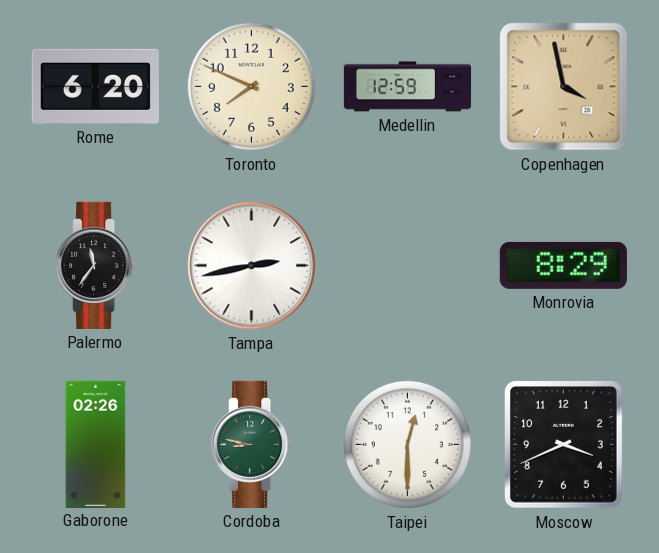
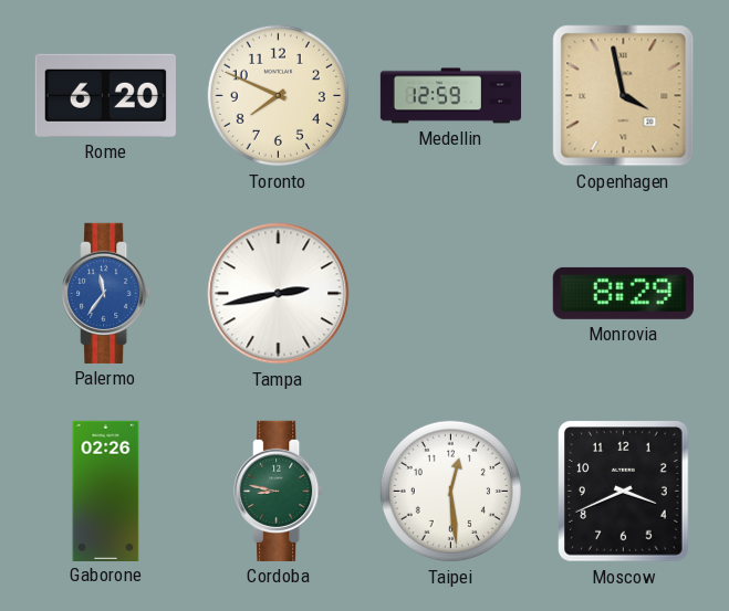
Palermo dial: black -> blue (106, 293)
Taipei: 12:30 -> 12:29 (450, 491)
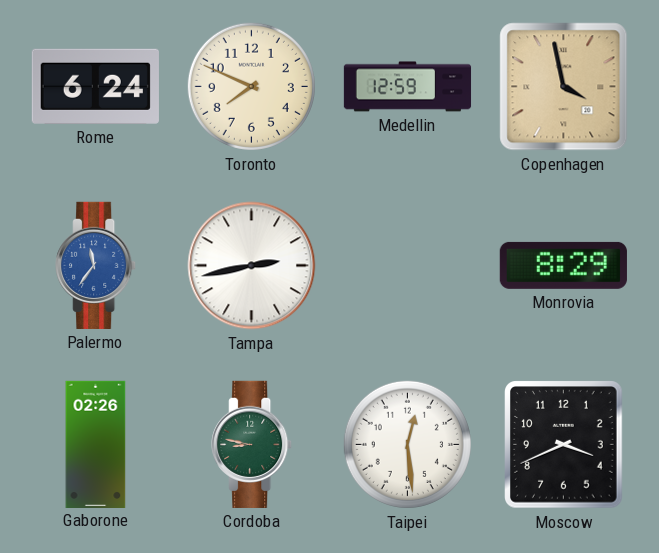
Rome: 6:20 -> 6:24 (95, 86)
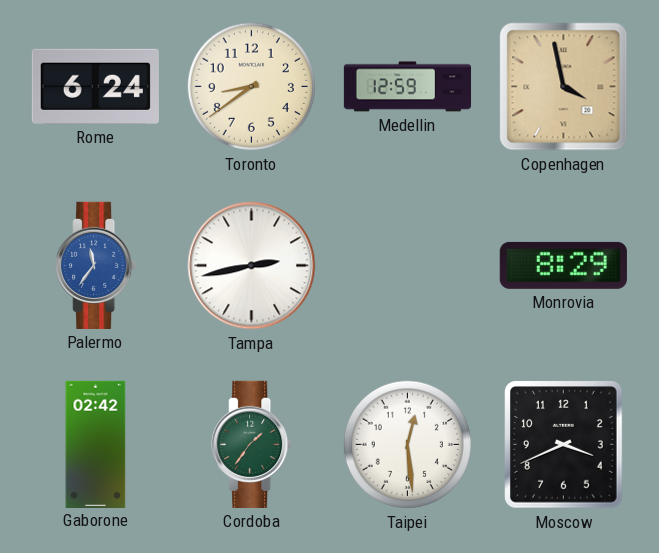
Toronto: 7:49 -> 8:39 (251, 86)
Gaborone: 02:26 -> 02:42 (96, 444)
Cordoba: 8:47 -> 1:36 (252, 444)
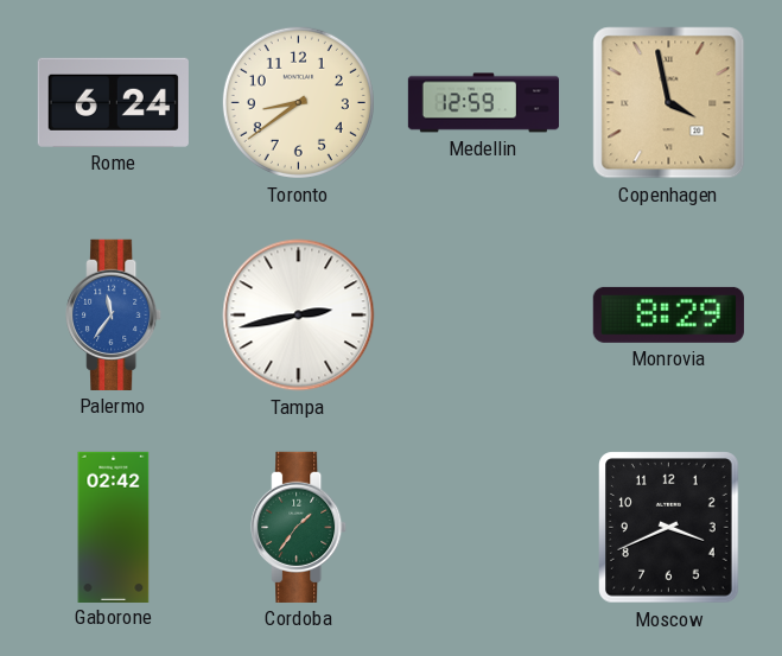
Taipei: 12:29 -> none (407, 444)
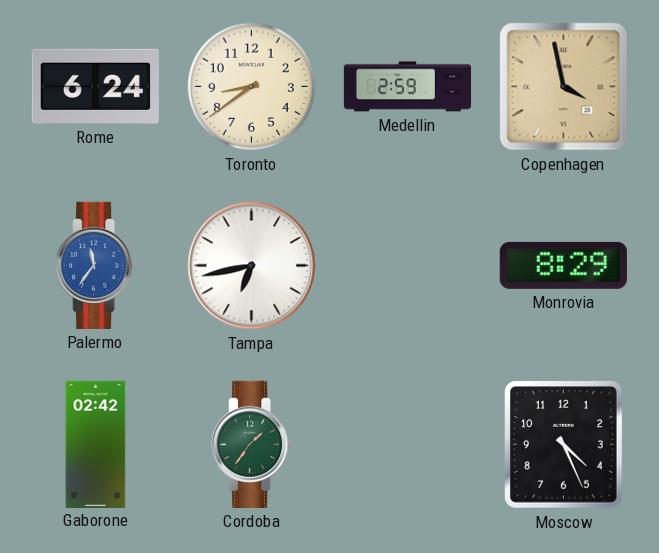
Medellin: 12:59 -> 2:59 (408, 87)
Tampa: 2:43 -> 6:43 (252, 266)
Moscow: 3:41 -> 4:26 (564, 445)
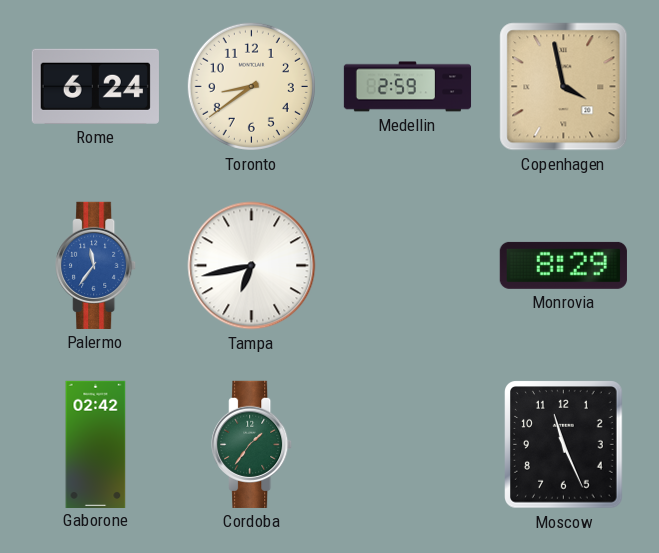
Moscow: 4:26 -> 11:26 (564, 445)
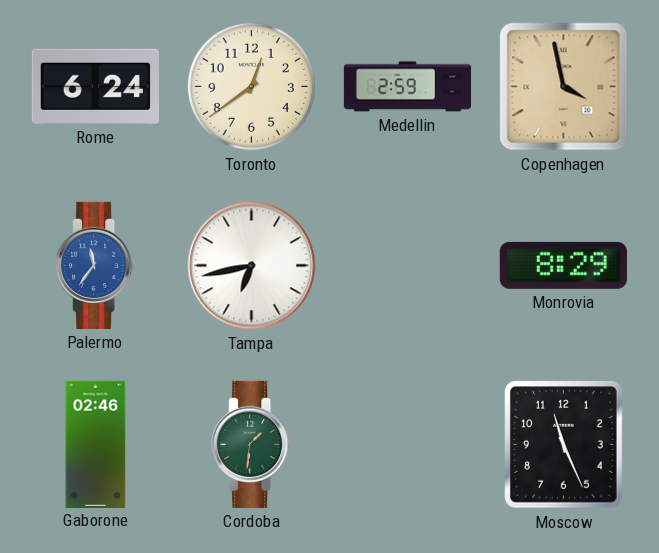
Toronto: 8:39 -> 12:39 (251, 86)
Gaborone: 02:42 -> 02:46 (96, 444)
Cordoba: 1:36 -> 1:31 (252, 444)
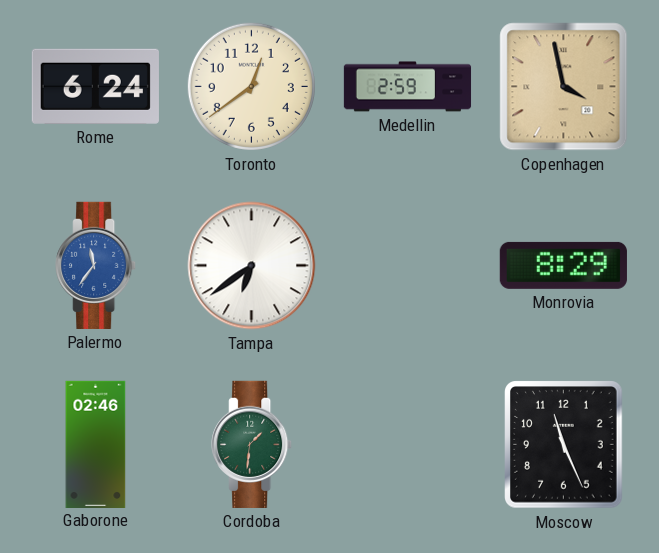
Tampa: 6:43 -> 6:39 (252, 266)
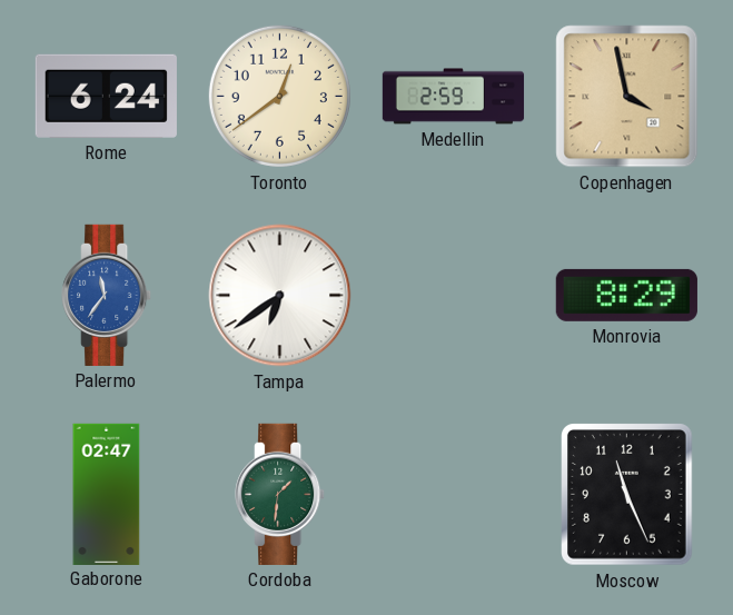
Gaborone: 02:46 -> 02:47 (107, 494)
